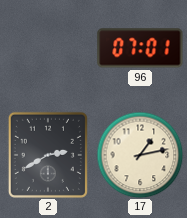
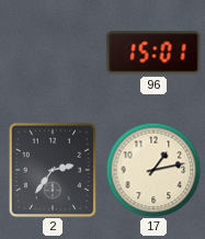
96: 07:01 -> 15:01 (153, 53)
2: 2:40 -> 2:36 (53, 170)
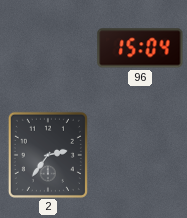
96: 15:01 -> 15:04 (140, 48)
17: 1:13 -> none (153, 170)
